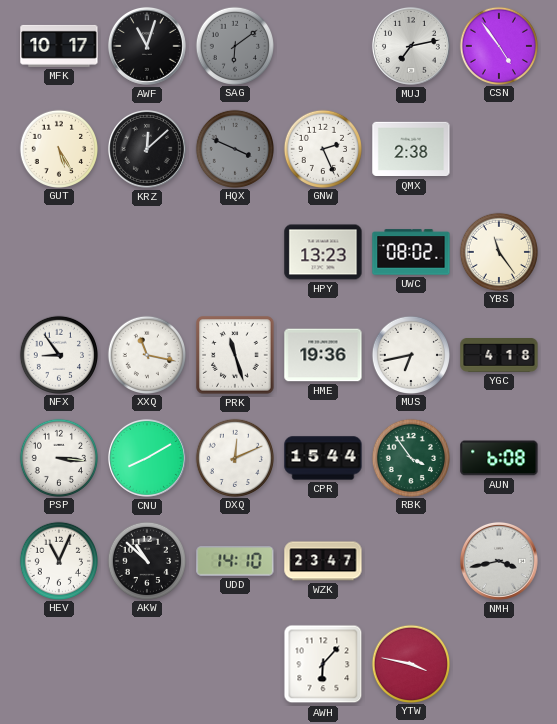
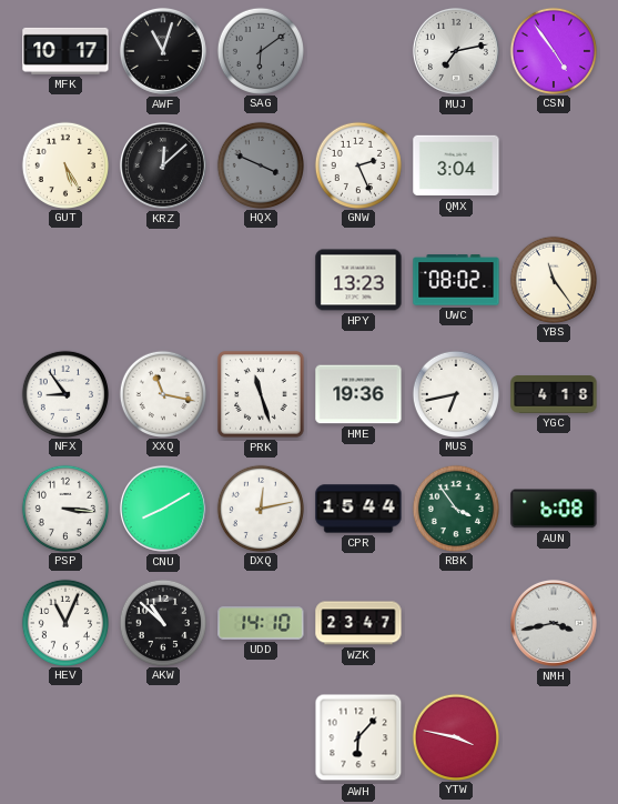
QMX: 2:38 -> 3:04 (456, 165)
DXQ: 12:11 -> 12:13 (260, 507)
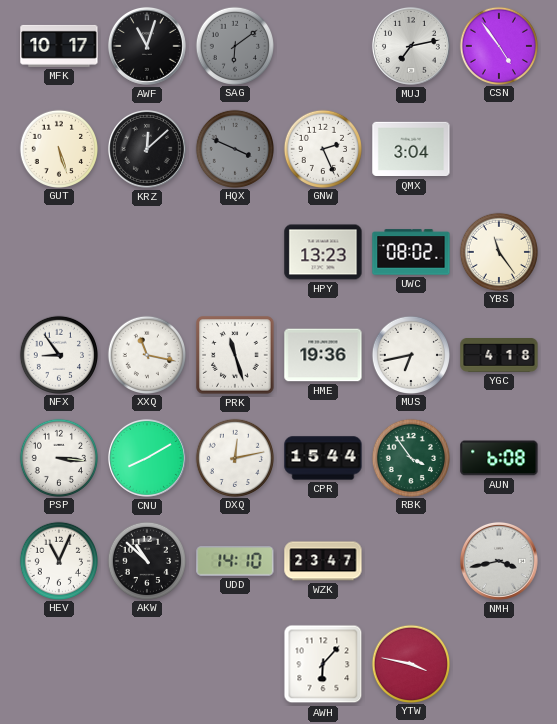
GUT: 5:25 -> 5:27 (58, 148)
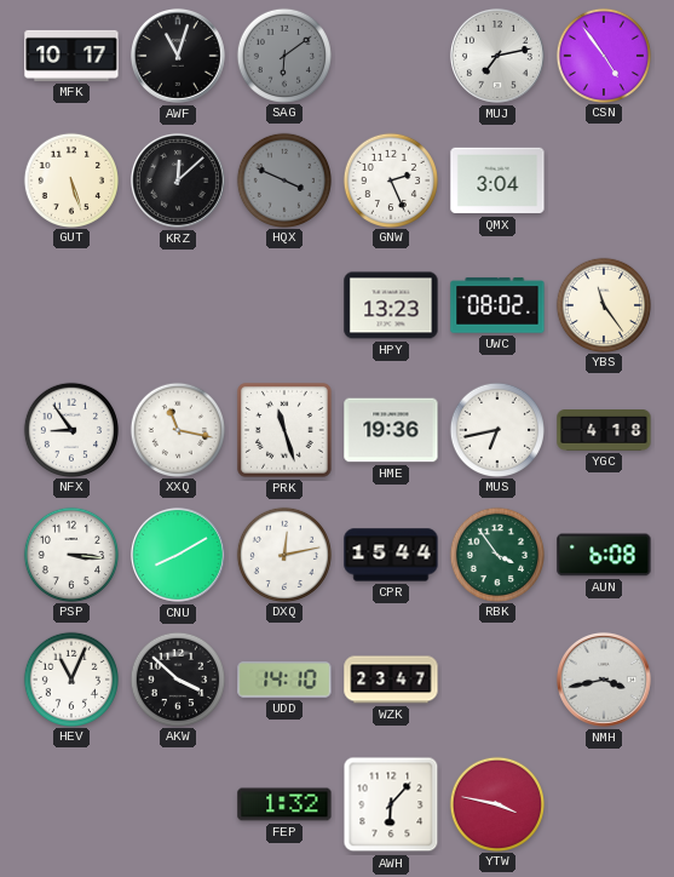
AKW: 10:52 -> 3:52 (177, 678)
FEP: none -> 1:32 (284, 804)
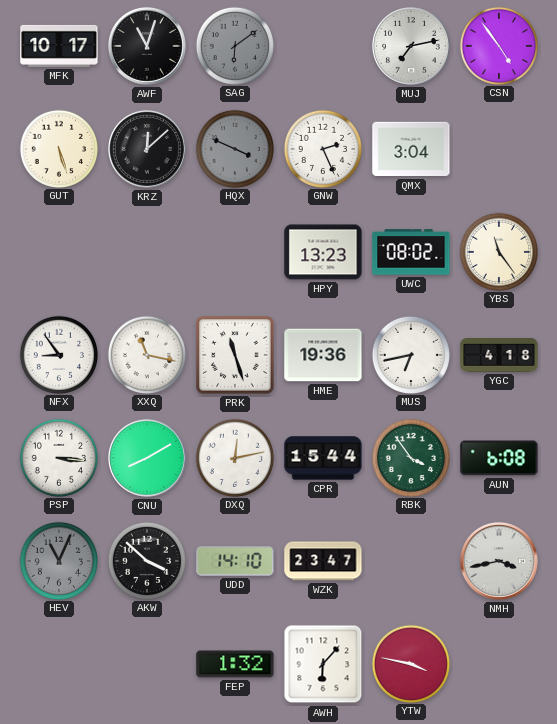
HEV dial: white -> grey (58, 560)
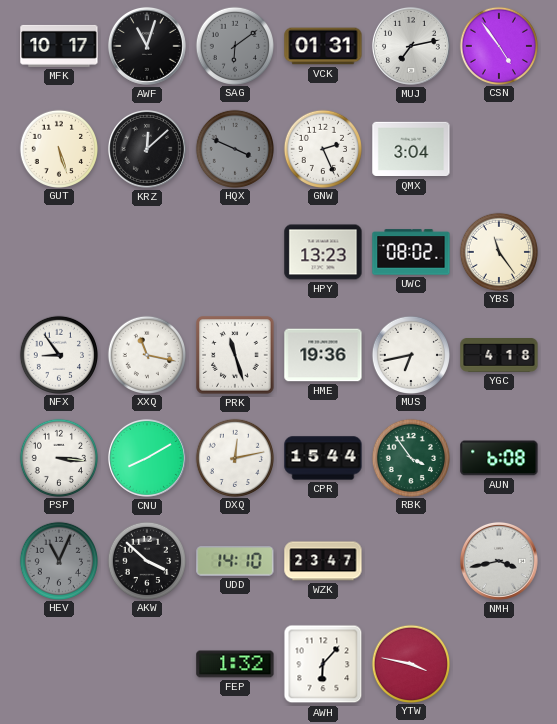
VCK: none -> 01:31 (323, 46)
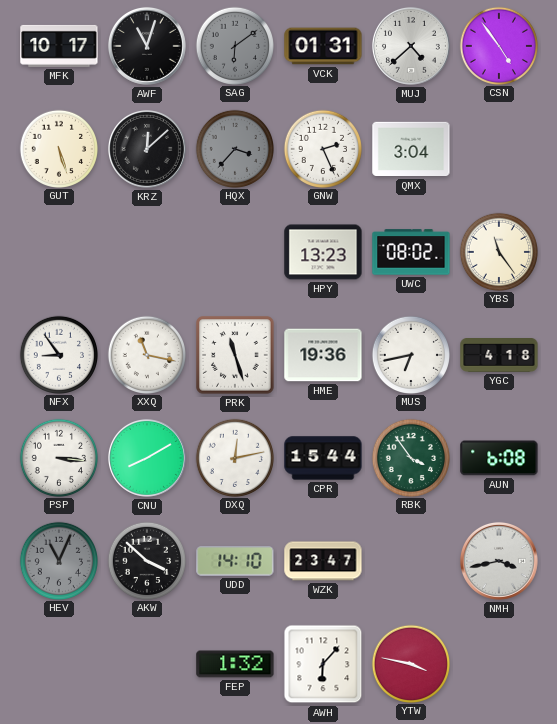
MUJ: 7:13 -> 4:38 (411, 46)
HQX: 3:49 -> 3:37 (234, 148)
